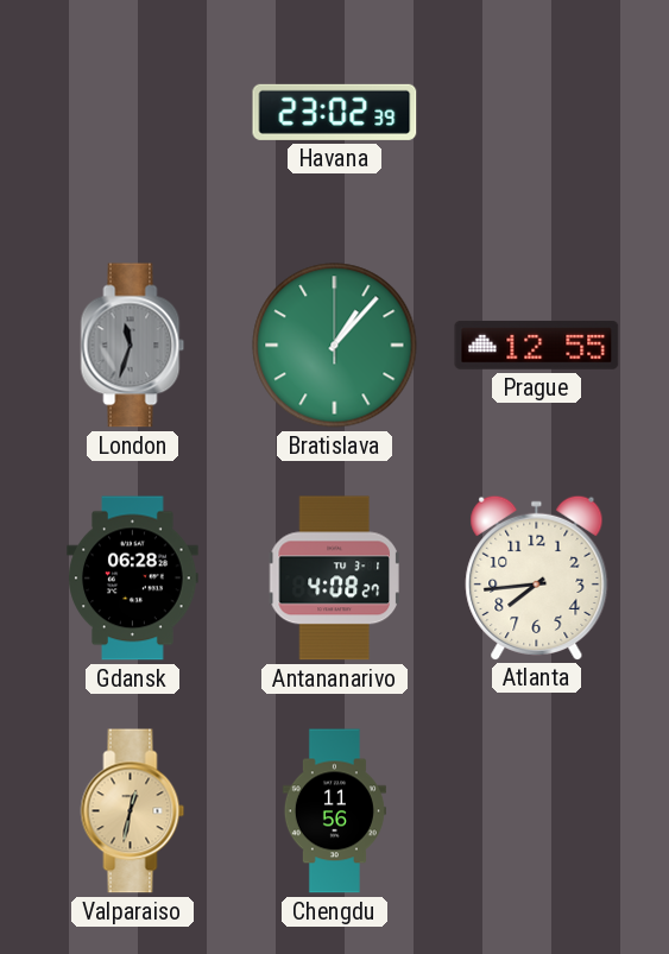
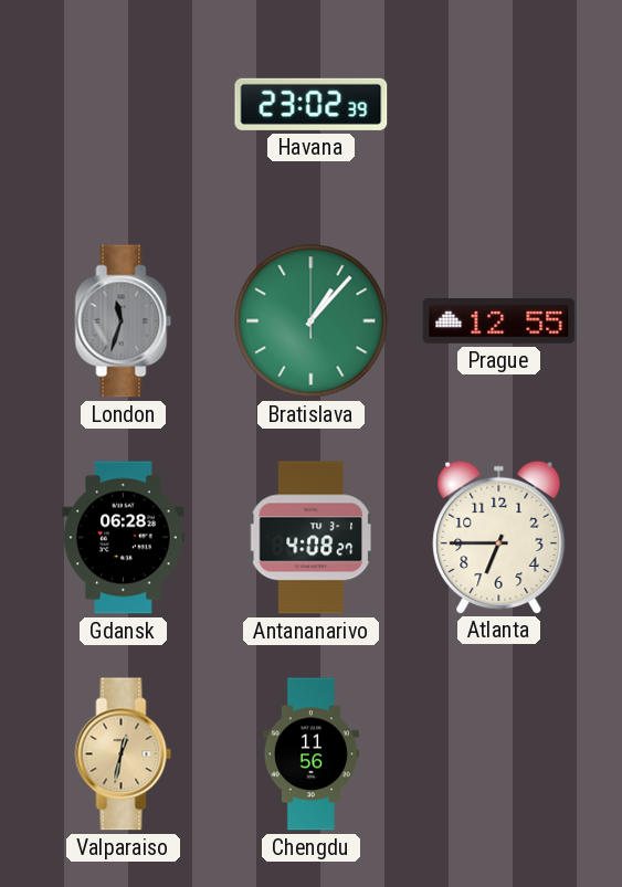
Atlanta: 7:44 -> 6:45 (499, 537)
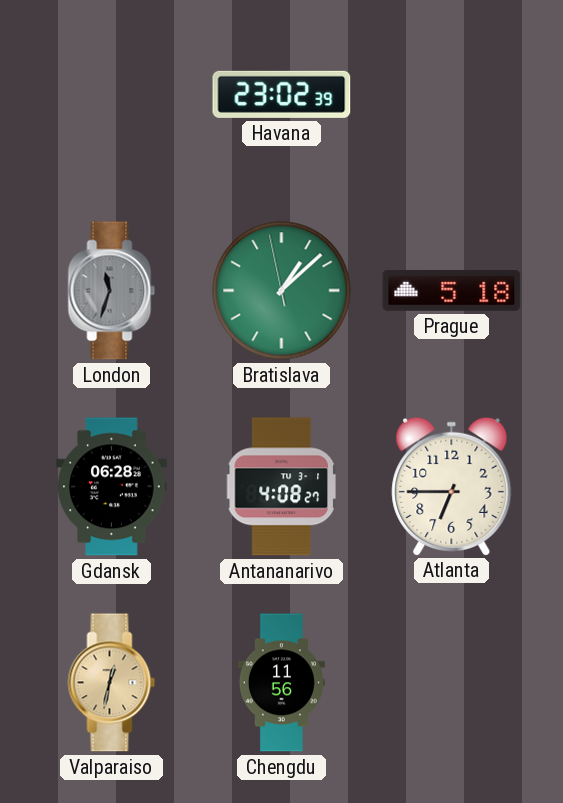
Bratislava: 1:07:00 -> 1:07:58 (282, 291)
Prague: 12:55 -> 5:18 (452, 290)
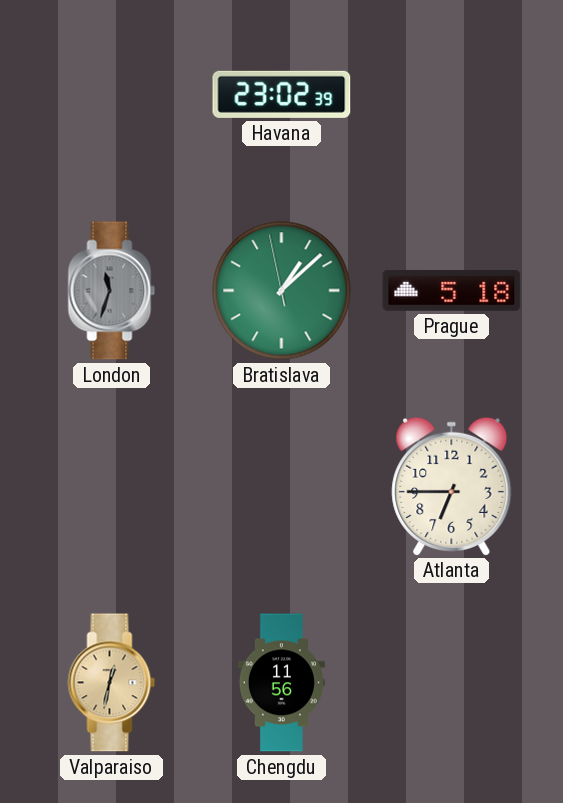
Gdansk: 06:28 -> none (112, 487)
Antananarivo: 4:08 -> none (281, 487)
